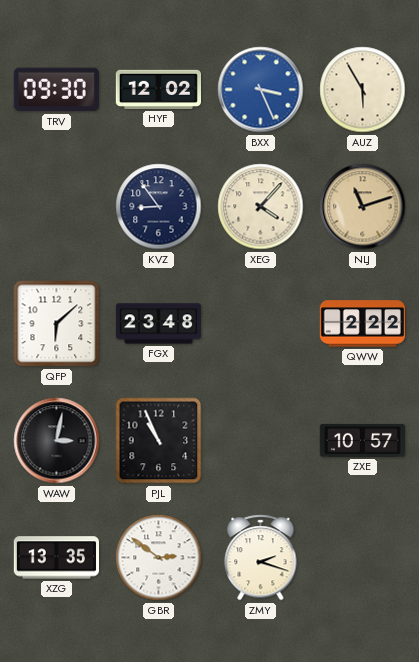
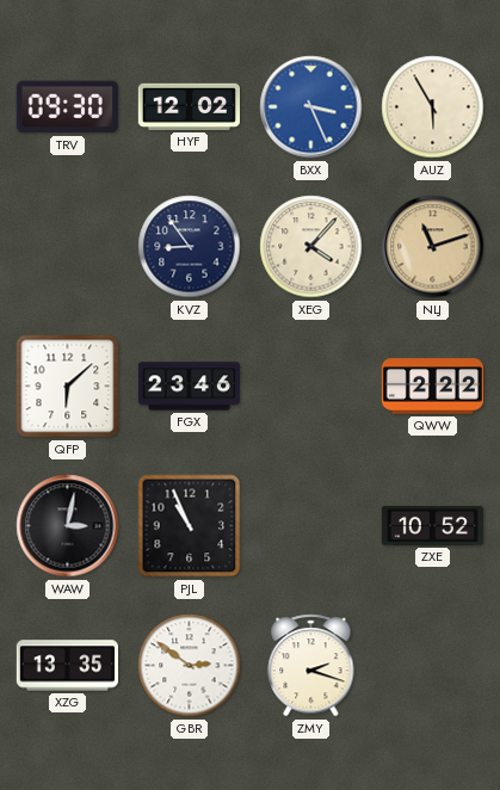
FGX: 23:48 -> 23:46 (189, 387)
ZXE: 10:57 -> 10:52 (432, 525)
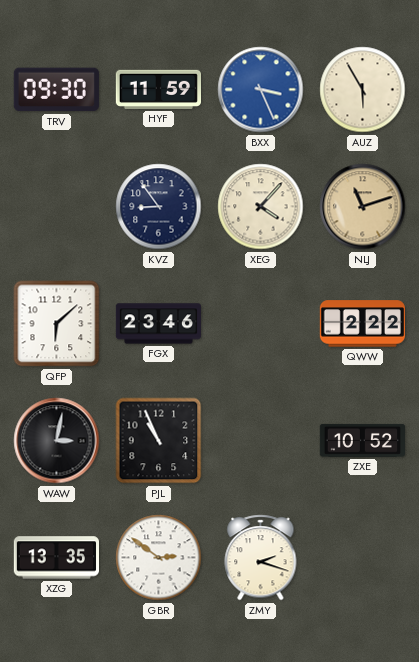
HYF: 12:02 -> 11:59 (158, 89)
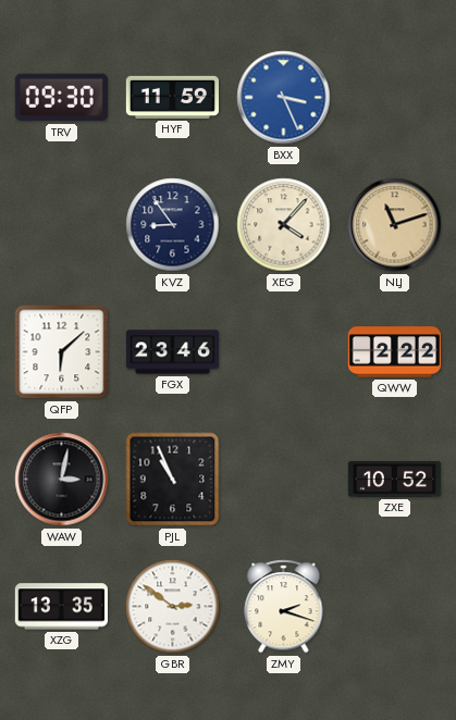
AUZ: 5:55 -> none (363, 90)
